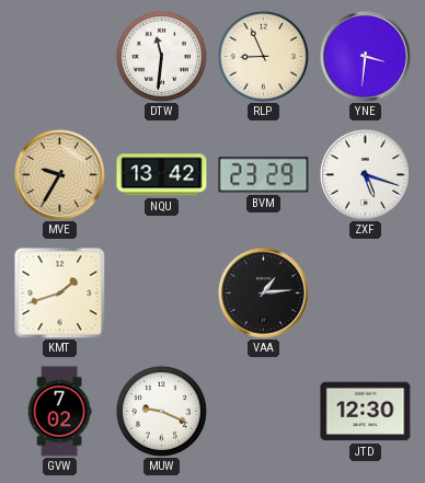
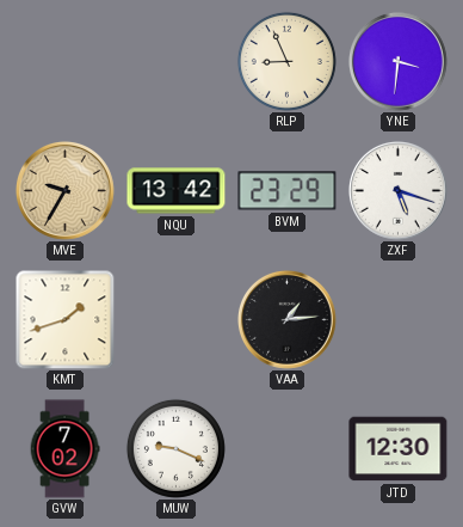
DTW: 11:31 -> none (161, 56)
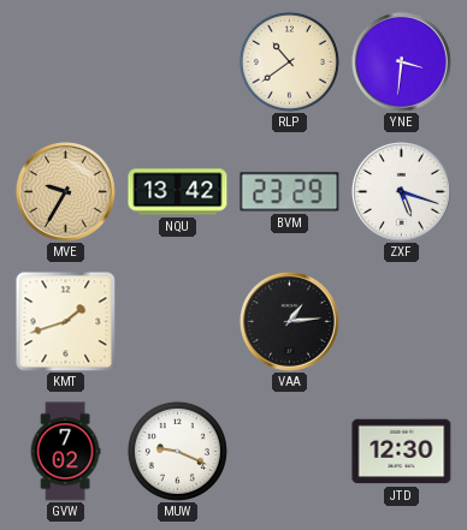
RLP: 8:56 -> 10:39 (289, 61)
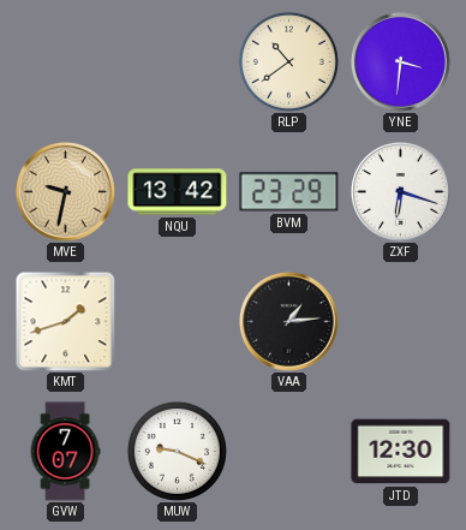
MVE: 9:35 -> 9:32 (66, 192)
ZXF: 5:18 -> 6:18 (401, 192)
GVW: 7:02 -> 7:07 (65, 452)
